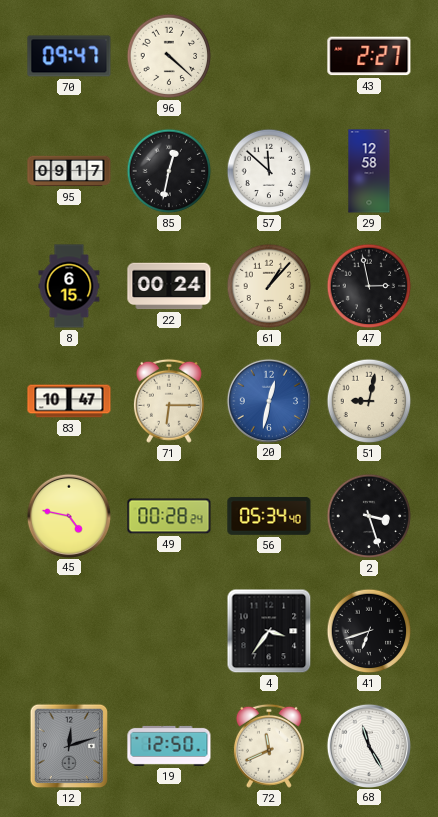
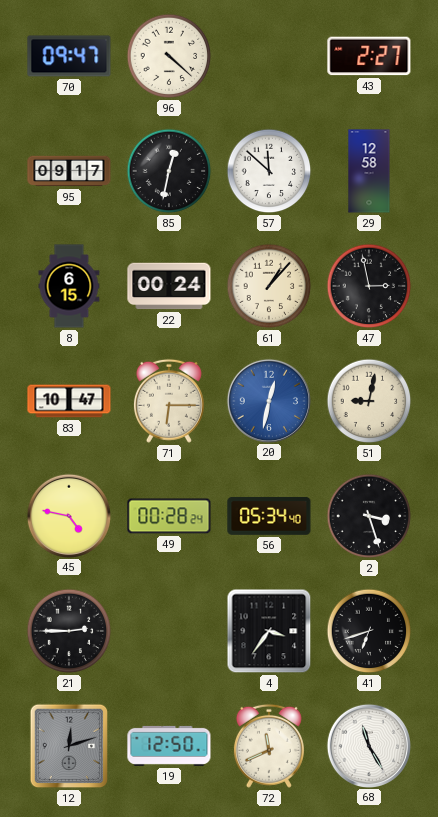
21: none -> 2:45 (69, 631)
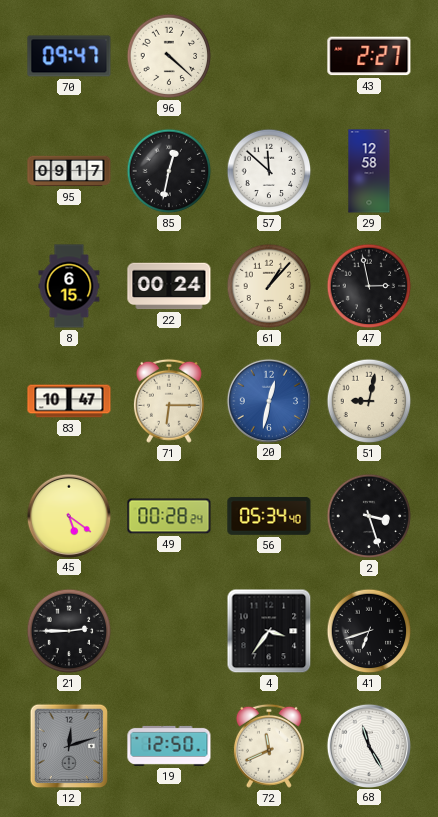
45: 4:47 -> 5:21 (68, 515)
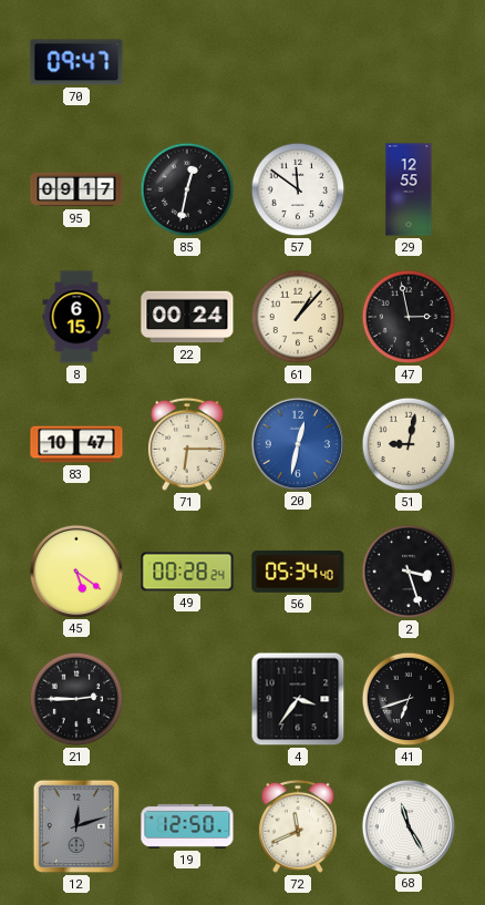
96: 4:22 -> none (169, 56)
43: 2:27 -> none (369, 56)
57: 11:52 -> 11:51 (298, 189)
29: 12:58 -> 12:55 (409, 189)
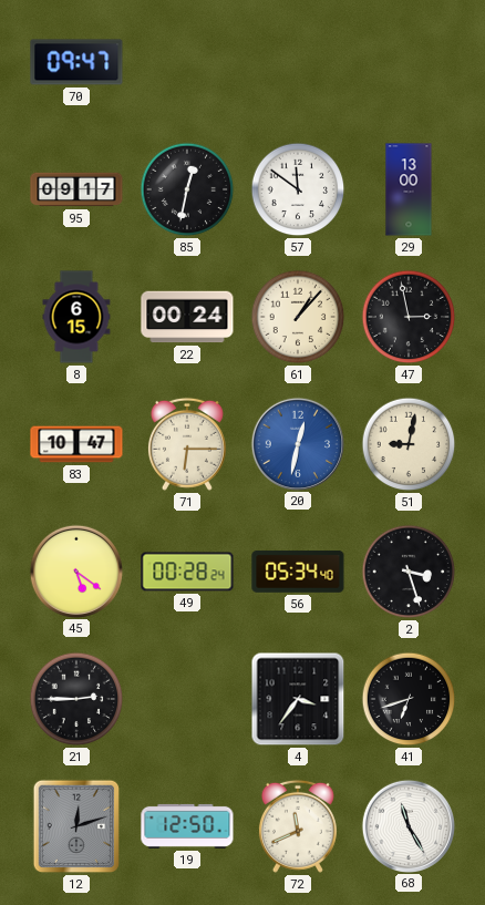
29: 12:55 -> 13:00 (409, 189)
